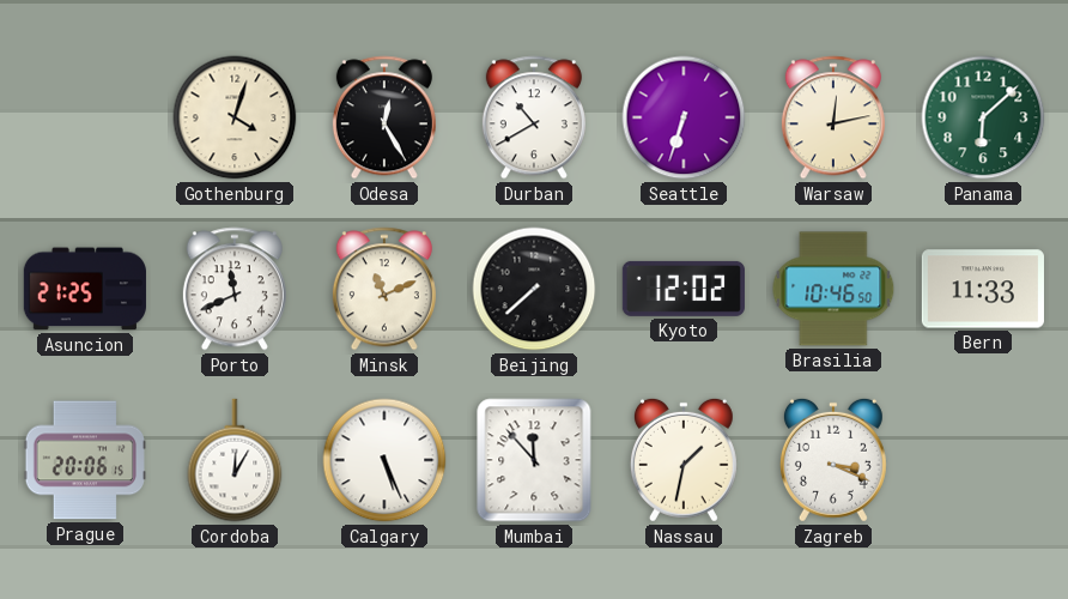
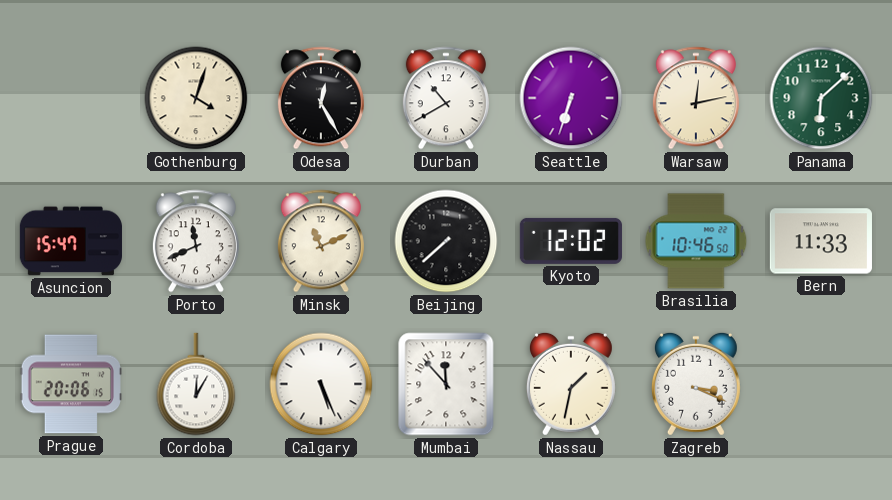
Asuncion: 21:25 -> 15:47 (71, 241)
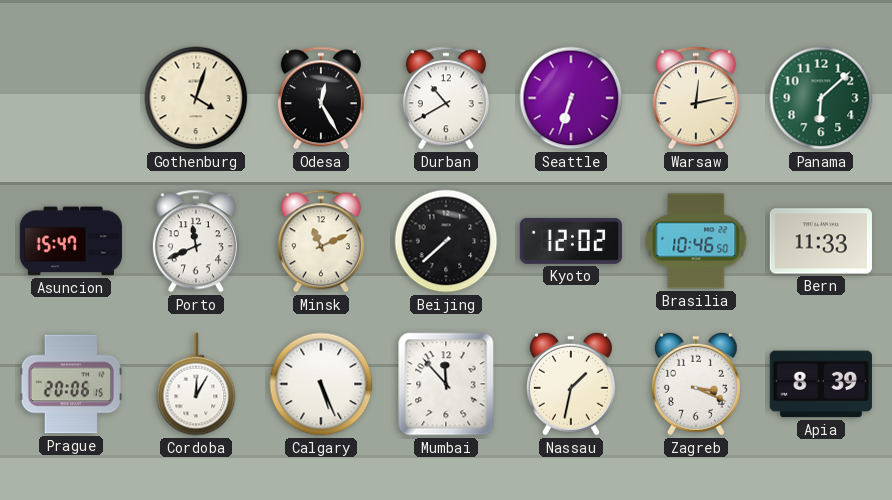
Apia: none -> 8:39 (821, 384)
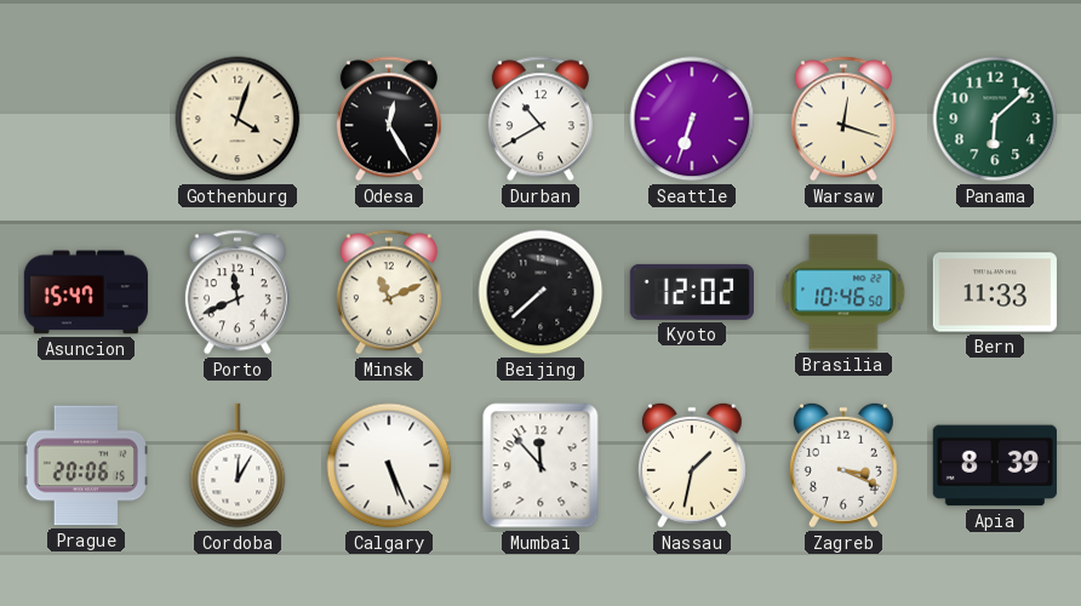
Warsaw: 12:13 -> 12:18 (843, 119)
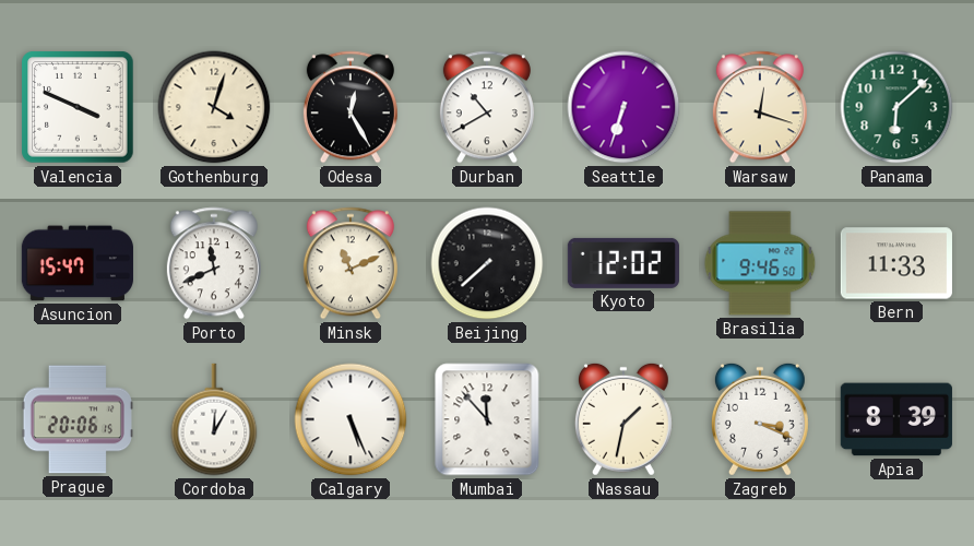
Valencia: none -> 3:49 (78, 107)
Brasilia: 10:46 -> 9:46 (760, 263)
